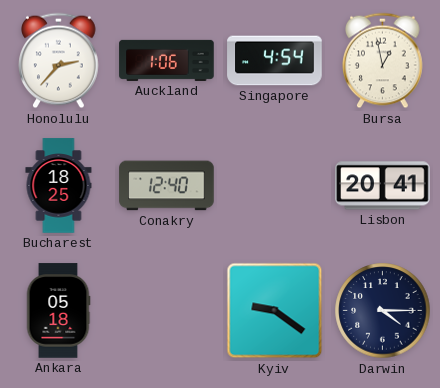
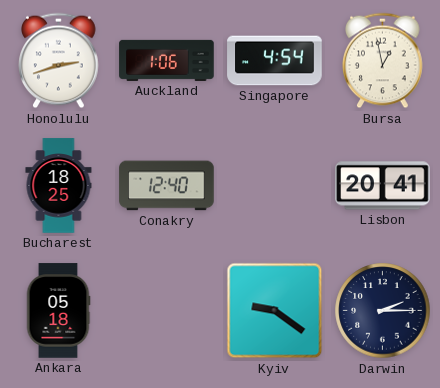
Honolulu: 2:37 -> 2:42 (59, 61)
Darwin: 4:15 -> 2:15 (383, 311)
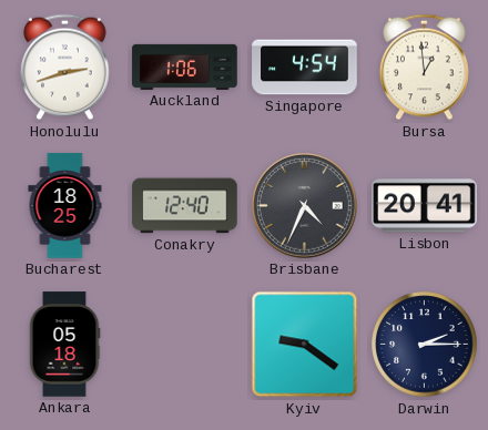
Bursa: 12:58 -> 12:59 (425, 68)
Brisbane: none -> 4:34 (305, 206)
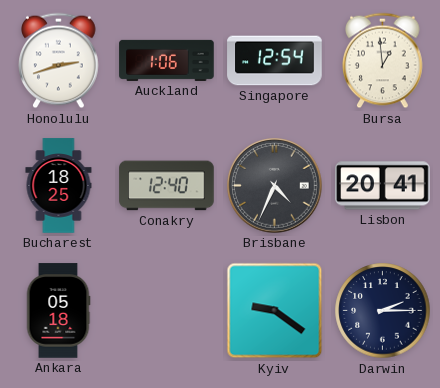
Singapore: 4:54 -> 12:54 (275, 61)
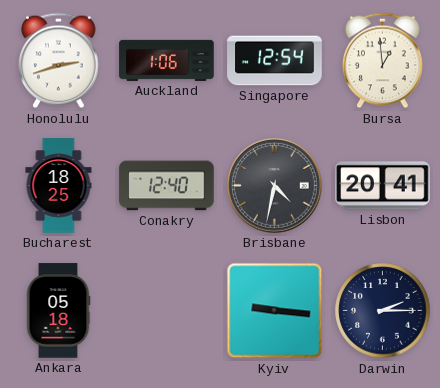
Brisbane: 4:34 -> 4:32 (275, 186)
Kyiv: 9:21 -> 9:16 (275, 311)
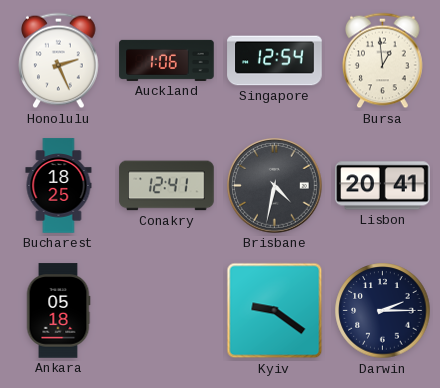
Honolulu: 2:42 -> 2:26 (59, 61)
Conakry: 12:40 -> 12:41 (167, 186)
Kyiv: 9:16 -> 9:21 (275, 311)
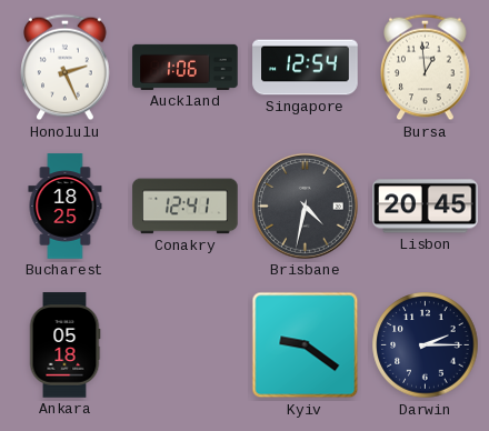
Lisbon: 20:41 -> 20:45 (426, 207)
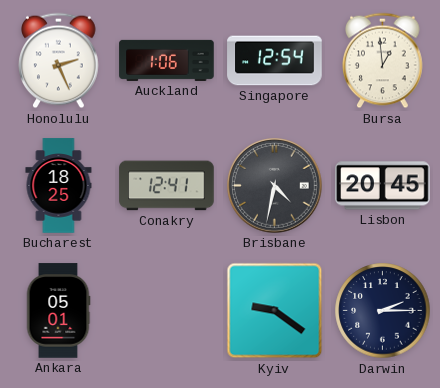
Ankara: 05:18 -> 05:01 (58, 311)
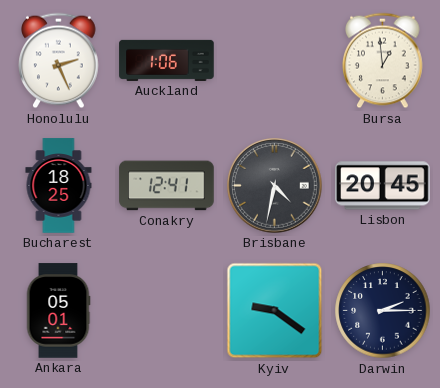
Singapore: 12:54 -> none (275, 61)
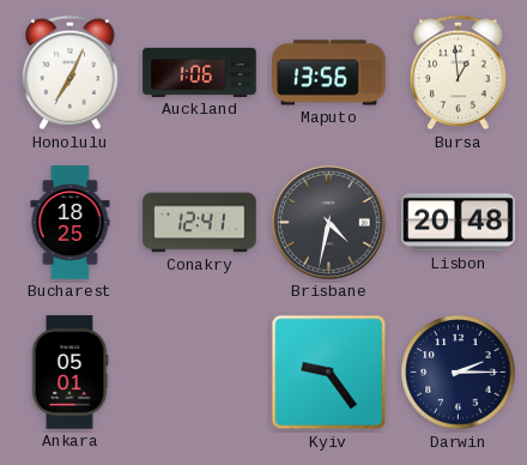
Honolulu: 2:26 -> 7:04 (71, 73)
Maputo: none -> 13:56 (329, 73)
Lisbon: 20:45 -> 20:48 (459, 223)
Kyiv: 9:21 -> 9:24 (329, 373)
